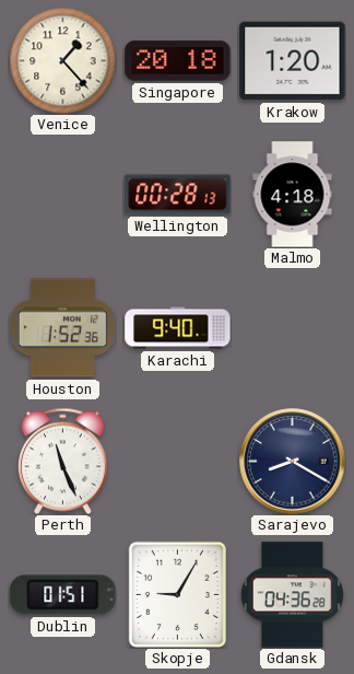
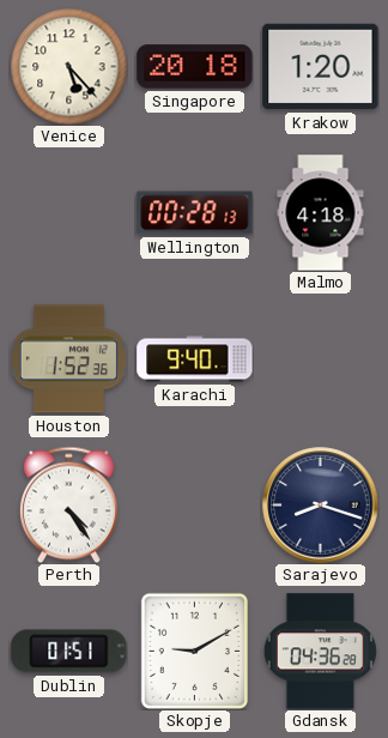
Venice: 1:23 -> 5:23 (68, 66)
Perth: 11:26 -> 4:24 (68, 504)
Sarajevo: 8:20 -> 8:18 (321, 506)
Skopje: 9:05 -> 9:10 (194, 651)
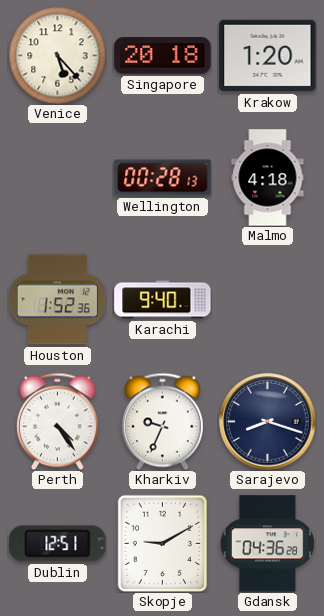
Kharkiv: none -> 9:34 (162, 421)
Dublin: 01:51 -> 12:51 (58, 544)
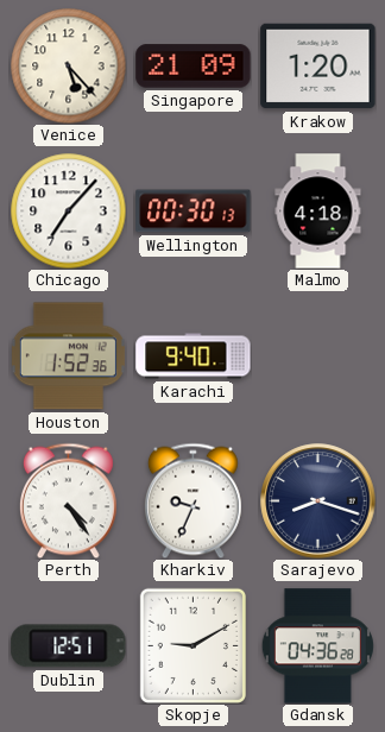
Singapore: 20:18 -> 21:09 (194, 67)
Chicago: none -> 7:07 (68, 210)
Wellington: 00:28 -> 00:30 (194, 212)
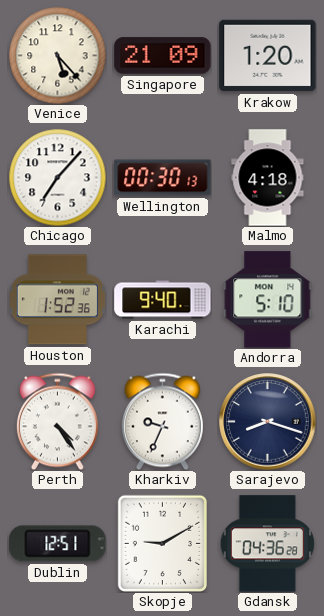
Andorra: none -> 5:10 (268, 300)
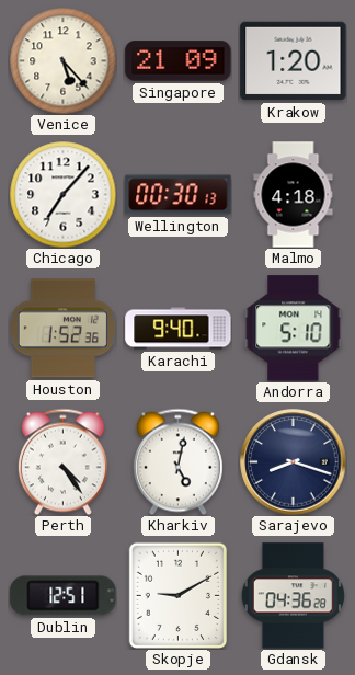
Kharkiv: 9:34 -> 5:02 (177, 461)
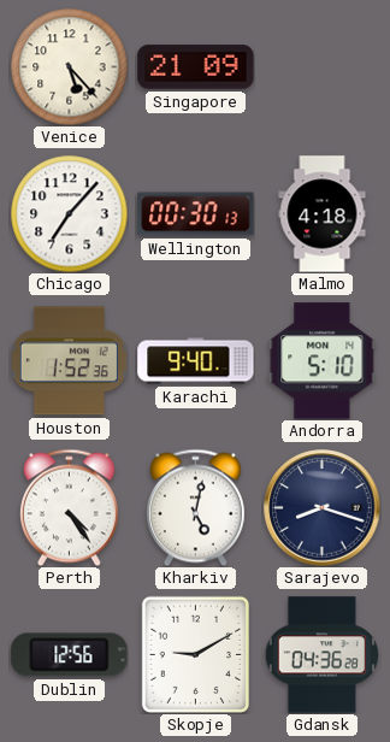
Krakow: 1:20 -> none (294, 61)
Dublin: 12:51 -> 12:56 (70, 655)
